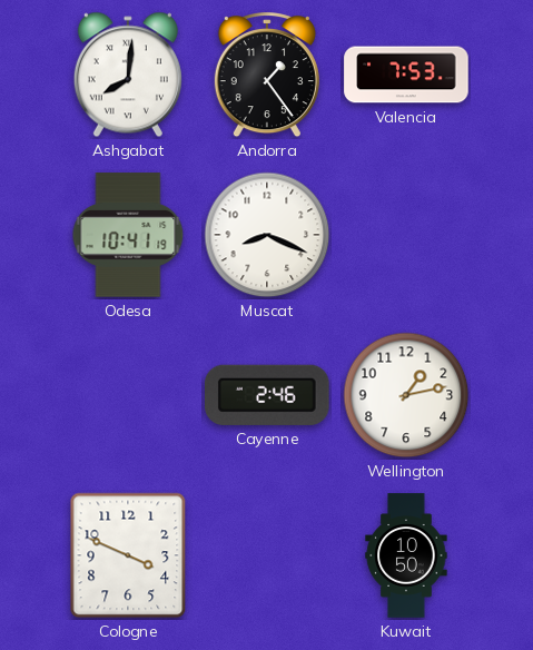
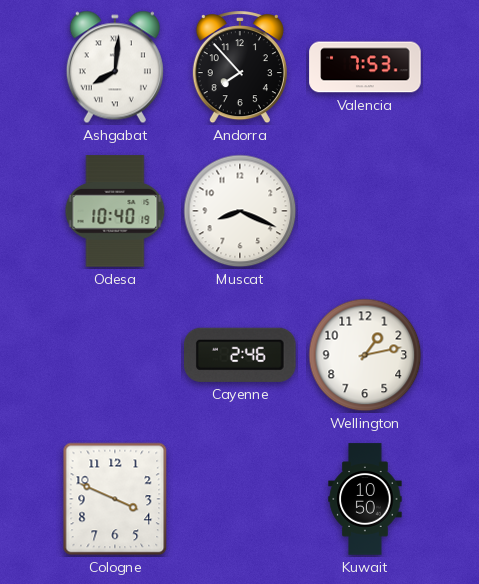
Andorra: 1:24 -> 7:53 (240, 68)
Odesa: 10:41 -> 10:40 (115, 211)
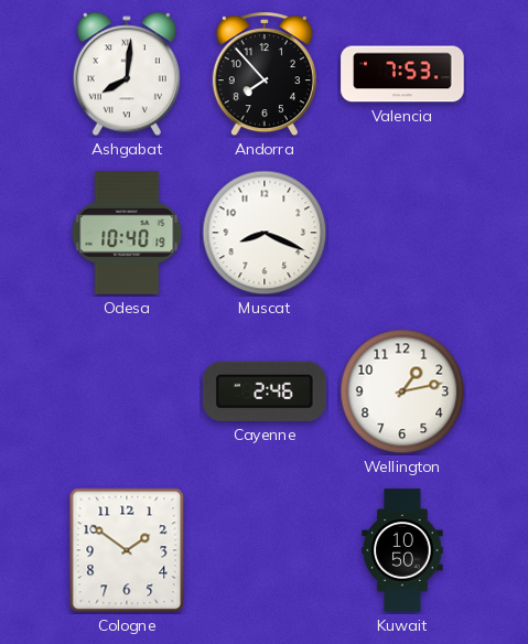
Cologne: 3:49 -> 1:51 (127, 550)
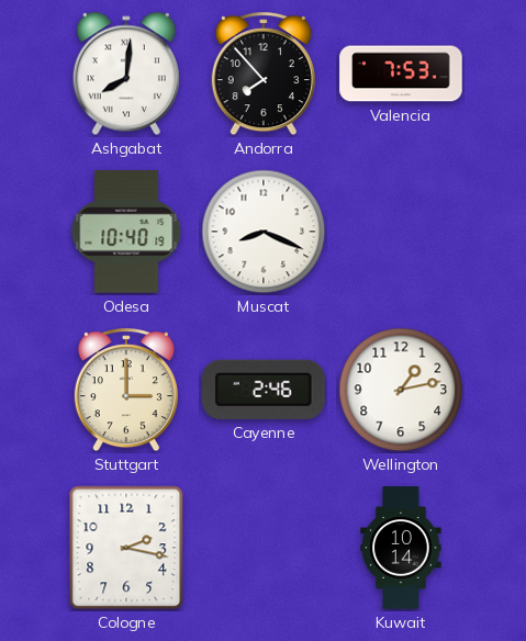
Stuttgart: none -> 3:00 (126, 391)
Cologne: 1:51 -> 2:17 (126, 548)
Kuwait: 10:50 -> 10:14 (401, 548)
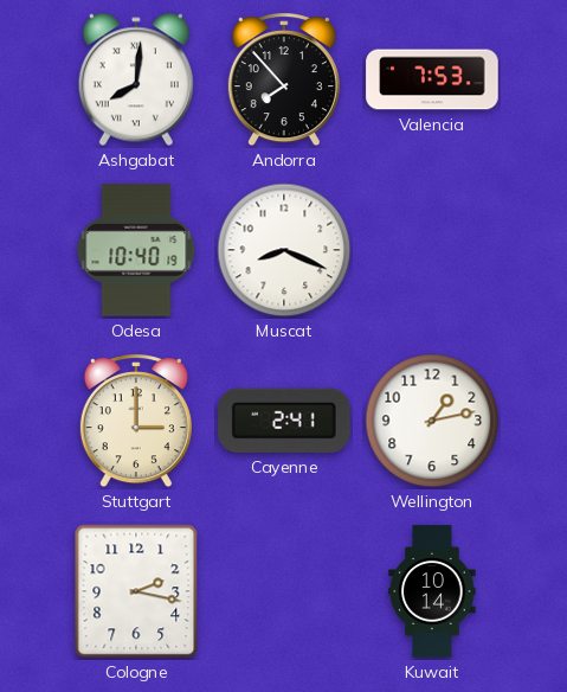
Cayenne: 2:46 -> 2:41 (285, 421)
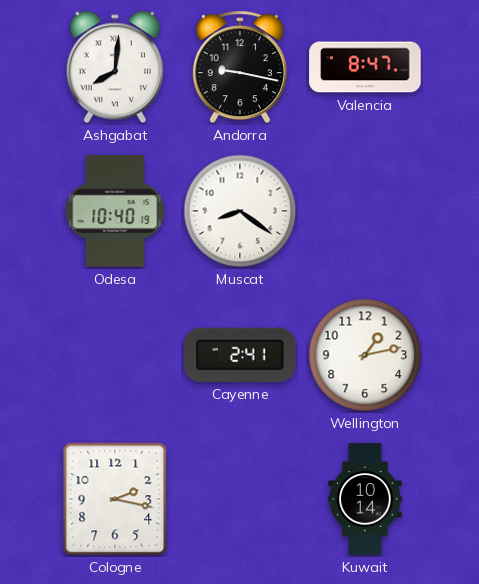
Andorra: 7:53 -> 9:17 (240, 68)
Valencia: 7:53 -> 8:47 (365, 67)
Muscat: 8:19 -> 8:21 (240, 211)
Stuttgart: 3:00 -> none (136, 422)
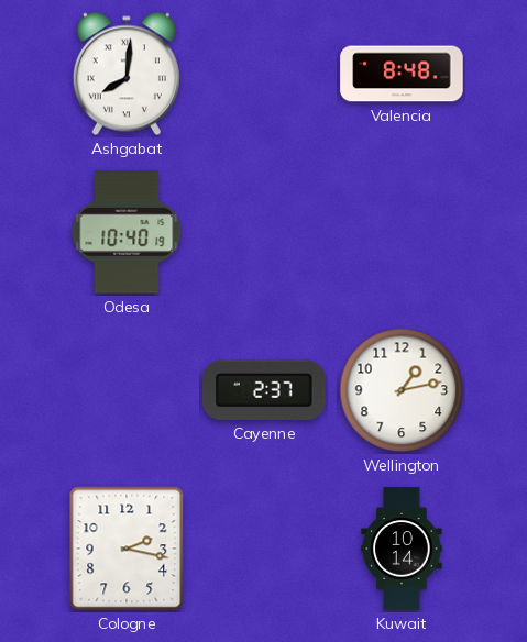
Andorra: 9:17 -> none (240, 68)
Valencia: 8:47 -> 8:48 (402, 74)
Muscat: 8:21 -> none (240, 211)
Cayenne: 2:41 -> 2:37 (265, 390)
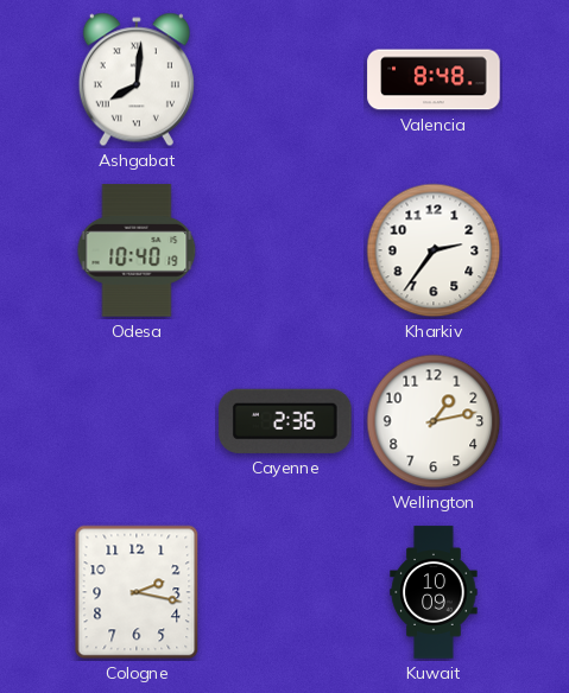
Kharkiv: none -> 2:36 (434, 250)
Cayenne: 2:37 -> 2:36 (286, 421)
Kuwait: 10:14 -> 10:09 (434, 592)
